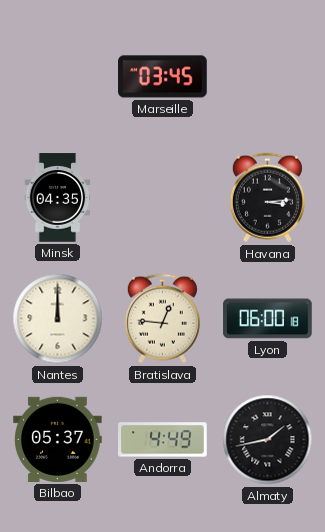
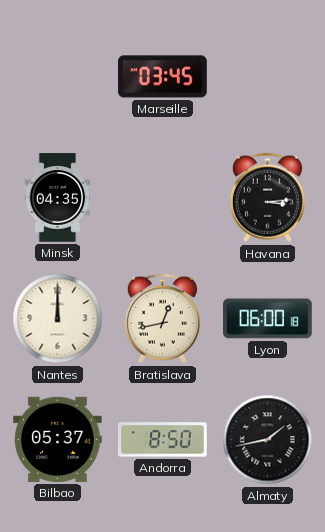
Bratislava: 12:46 -> 12:43 (162, 319)
Andorra: 4:49 -> 8:50 (163, 440)
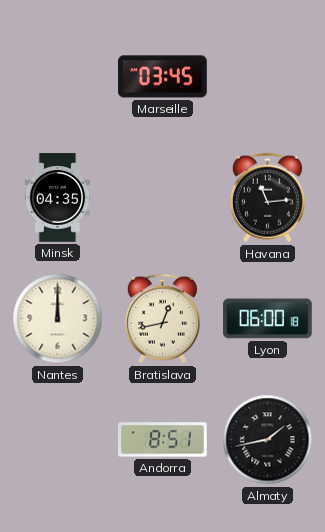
Havana: 3:14 -> 11:14 (267, 198)
Bilbao: 05:37 -> none (58, 439)
Andorra: 8:50 -> 8:51 (163, 440)
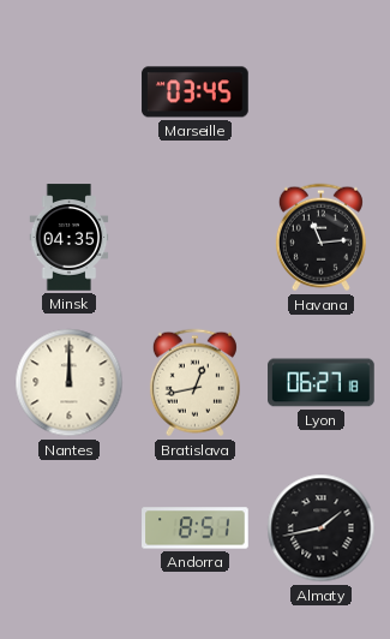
Lyon: 06:00 -> 06:27 (322, 383)
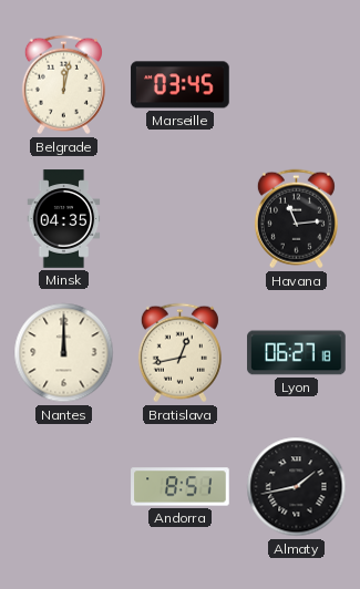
Belgrade: none -> 12:02 (63, 85)
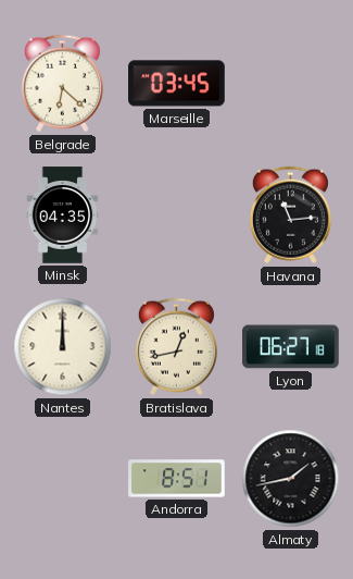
Belgrade: 12:02 -> 6:22 (62, 84)
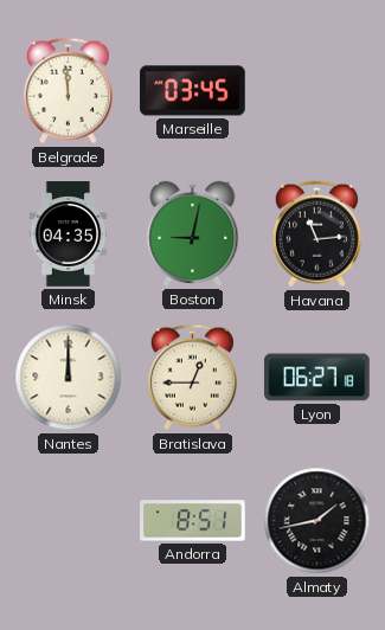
Belgrade: 6:22 -> 11:59 (68, 91)
Boston: none -> 9:02 (193, 233)
Bratislava: 12:43 -> 12:45 (192, 378)
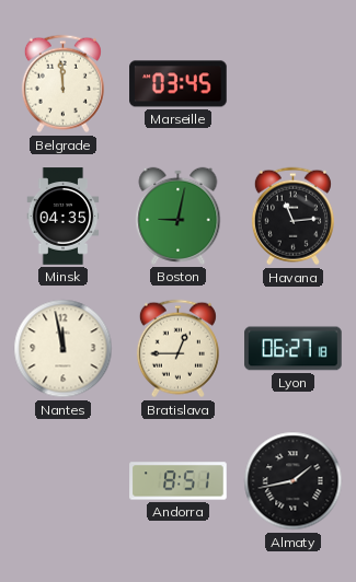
Nantes: 12:00 -> 11:58 (64, 349)
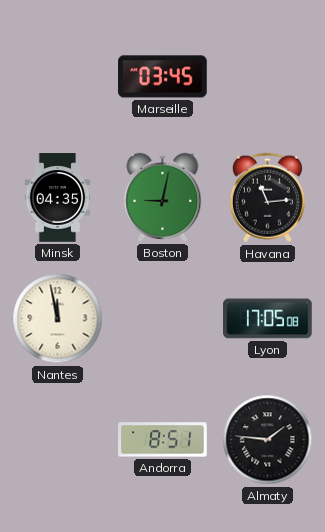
Belgrade: 11:59 -> none (62, 84)
Bratislava: 12:45 -> none (177, 349)
Lyon: 06:27 -> 17:05 (268, 319)
Almaty: 1:43 -> 1:46 (268, 440)
